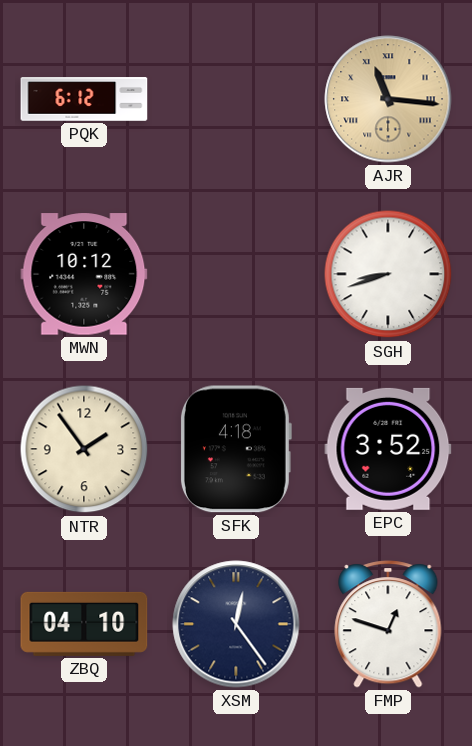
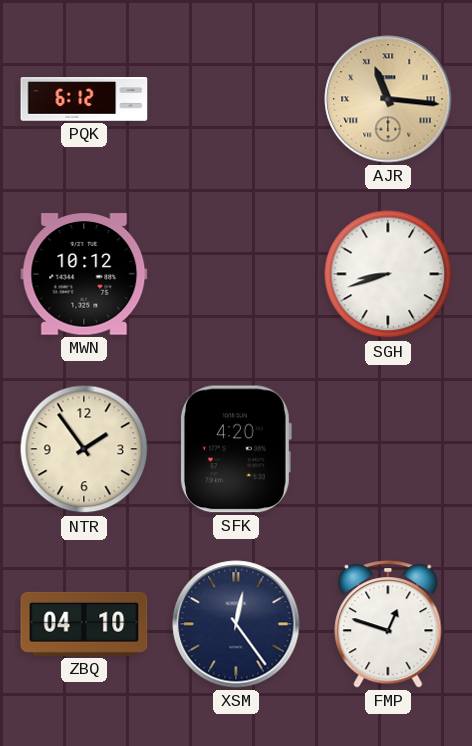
SFK: 4:18 -> 4:20 (235, 449)
EPC: 3:52 -> none (388, 449)
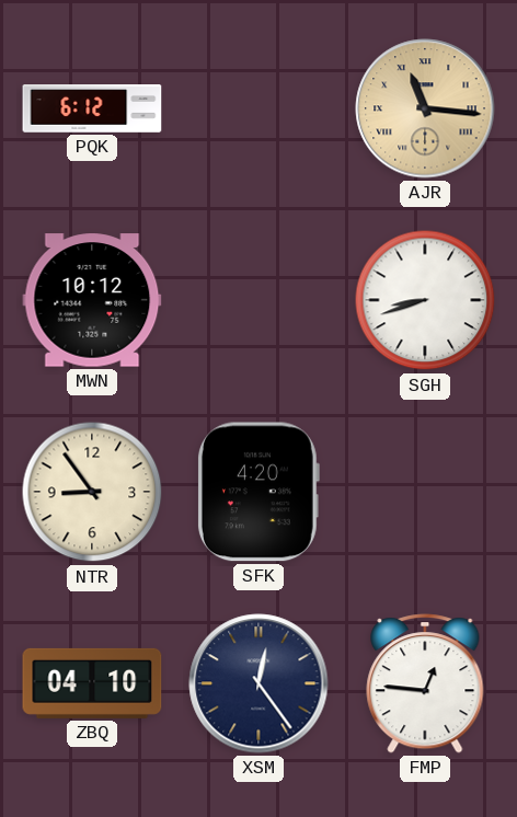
NTR: 1:54 -> 8:54 (92, 492)
FMP: 12:48 -> 12:46 (425, 683)
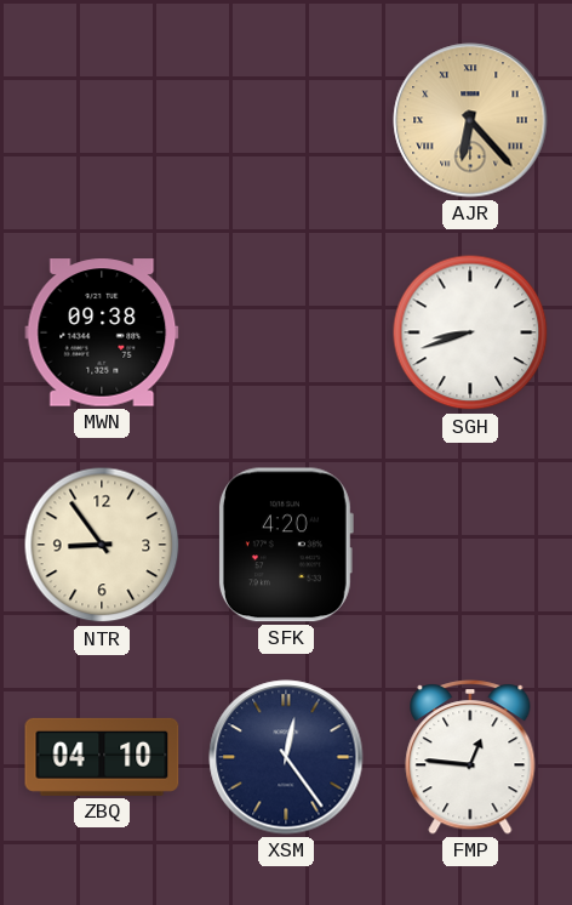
PQK: 6:12 -> none (92, 108)
AJR: 11:16 -> 6:23 (470, 120)
MWN: 10:12 -> 09:38 (102, 332)
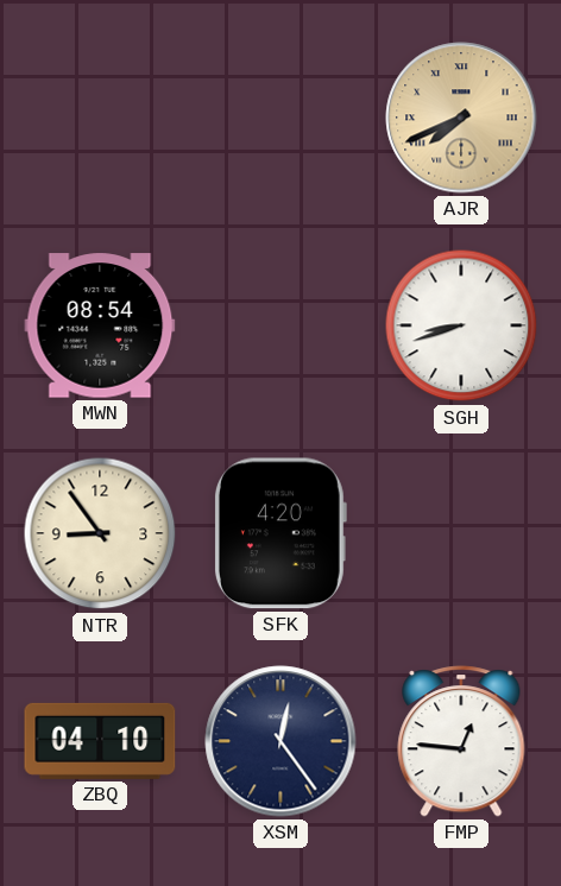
AJR: 6:23 -> 7:41 (461, 118)
MWN: 09:38 -> 08:54 (100, 325)
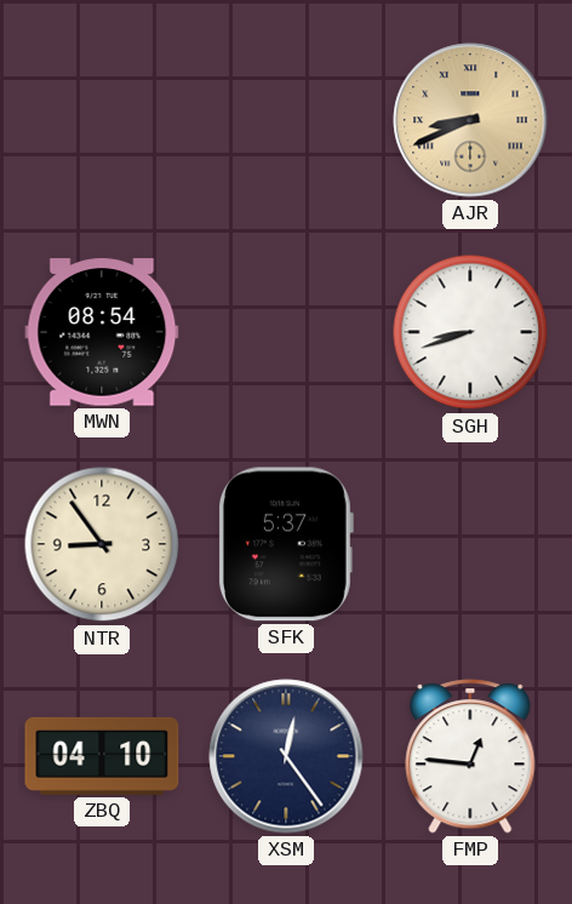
AJR: 7:41 -> 8:41 (470, 120)
SFK: 4:20 -> 5:37 (285, 544)
